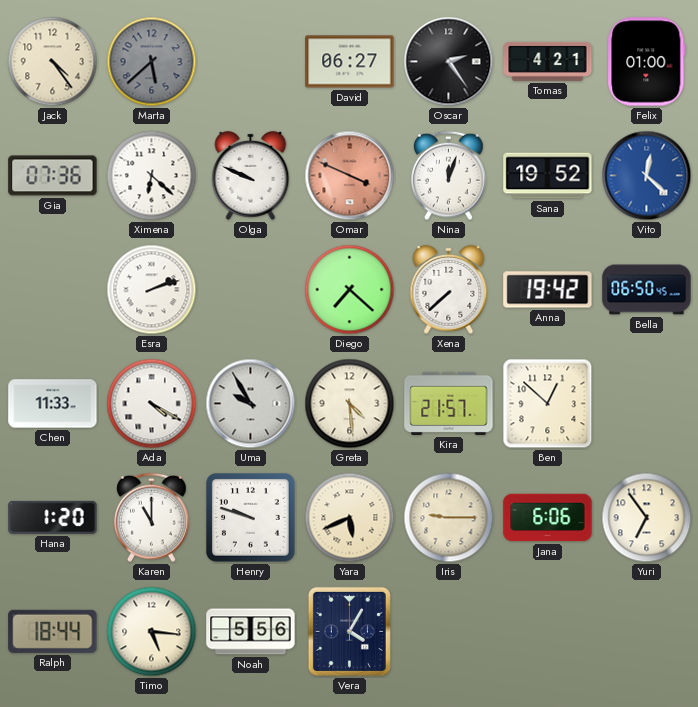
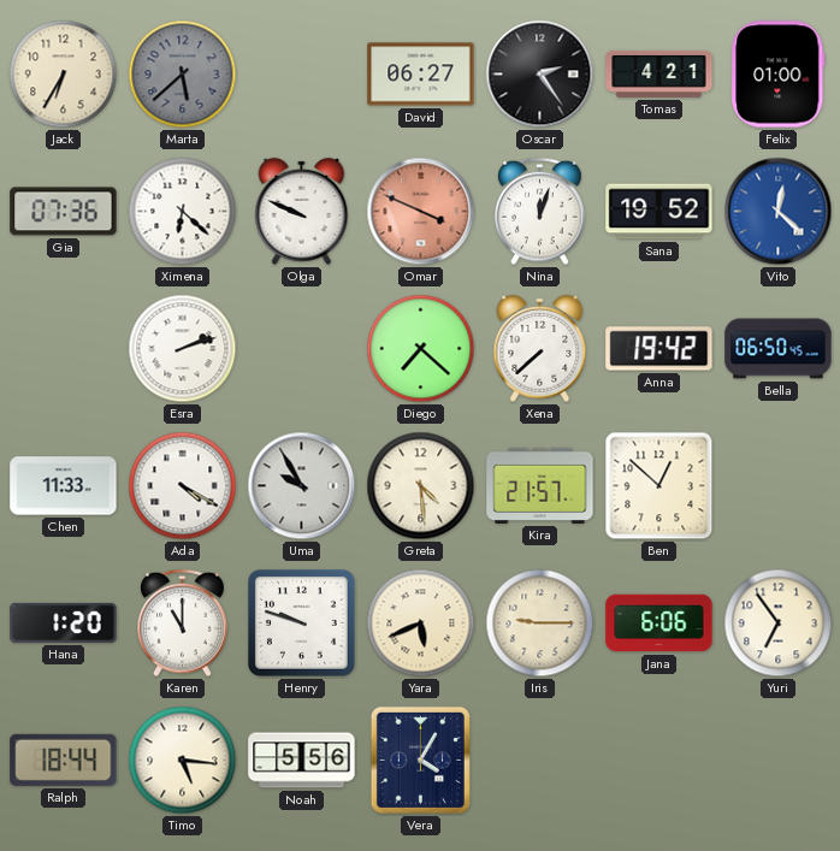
Jack: 4:24 -> 6:35 (64, 75)
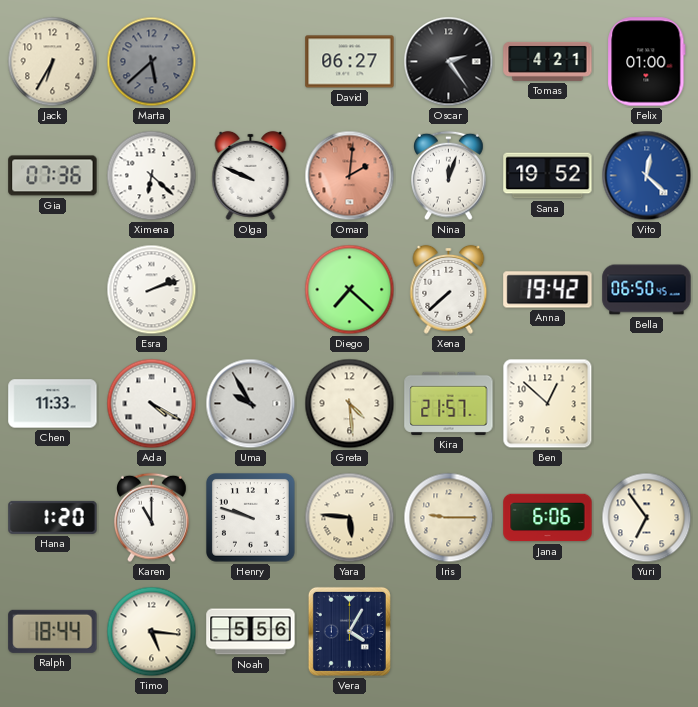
Omar: 3:49 -> 2:01 (350, 176)
Yara: 5:41 -> 5:46 (350, 518)
